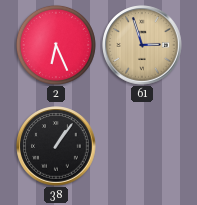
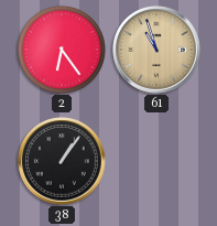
2: 6:26 -> 6:24 (62, 50)
61: 2:57 -> 10:57 (156, 50)
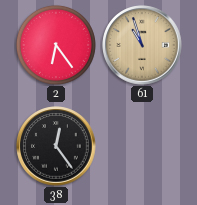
38: 1:06 -> 12:24 (56, 146)
